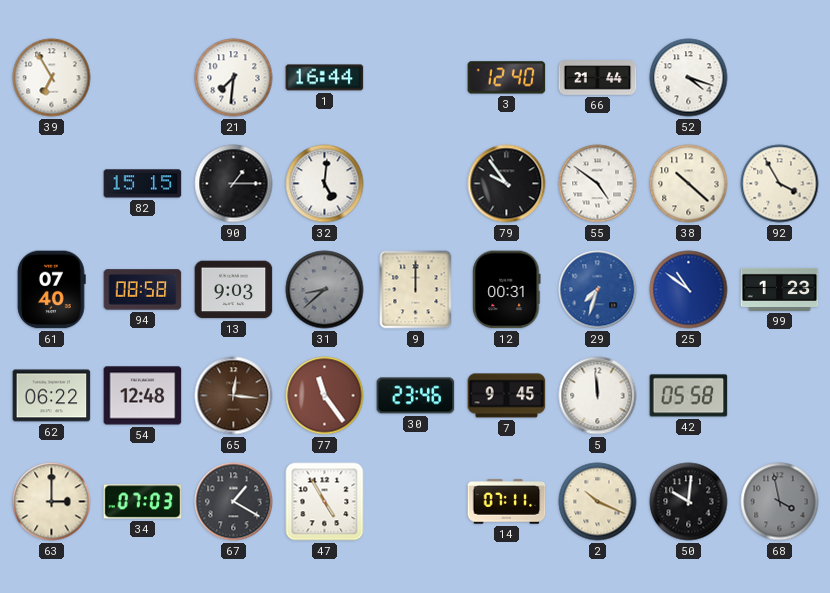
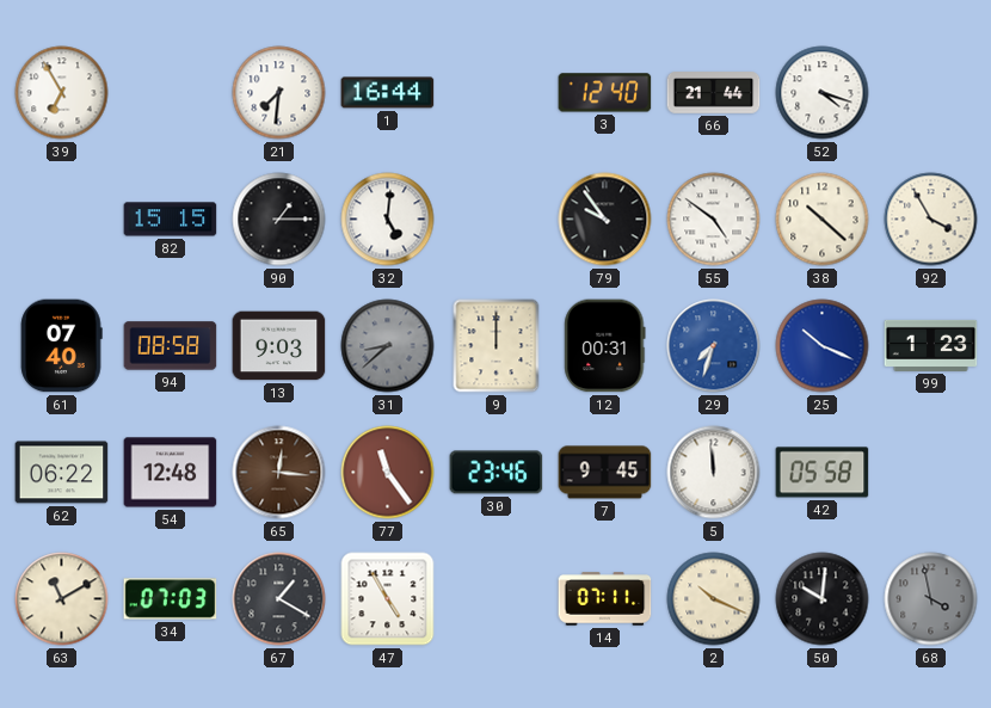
25: 10:51 -> 10:19 (823, 346)
63: 3:00 -> 11:10 (62, 599)
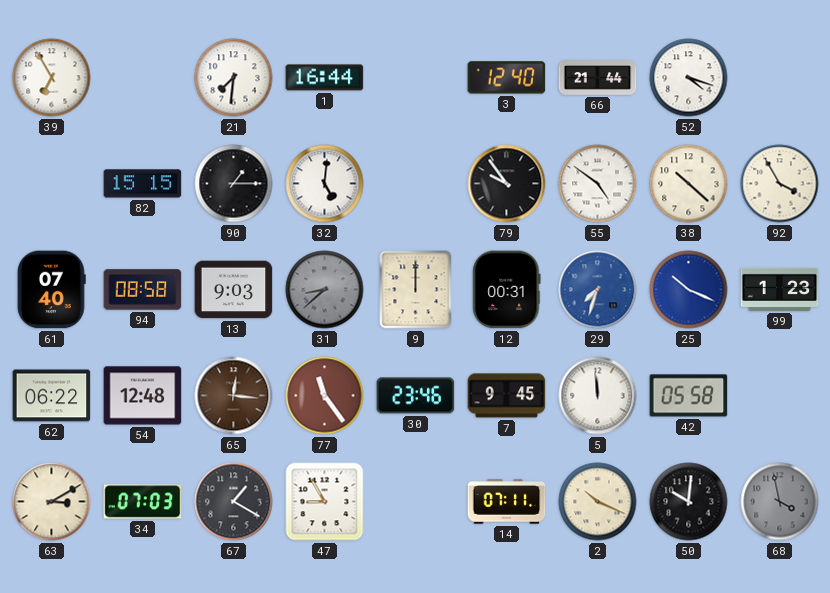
63: 11:10 -> 3:10 (52, 502)
47: 4:55 -> 8:55 (325, 502)
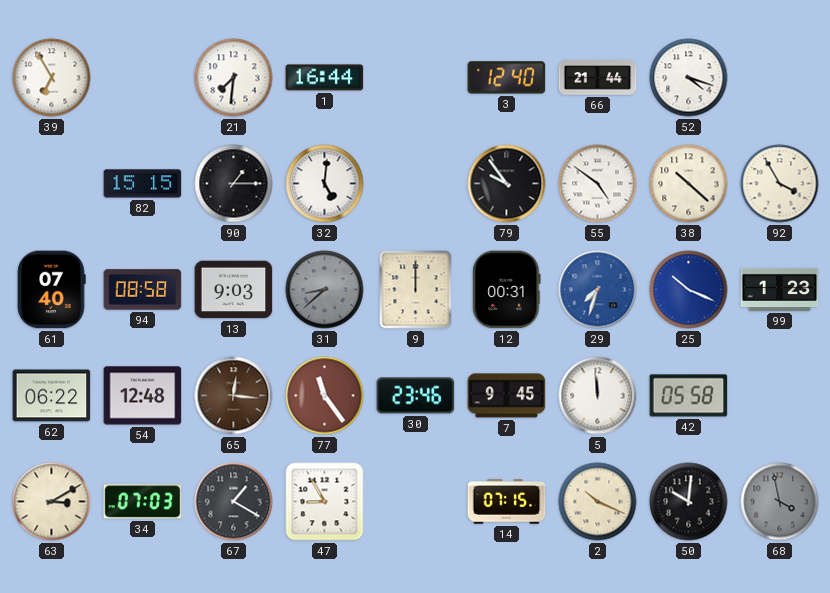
14: 07:11 -> 07:15 (507, 502)
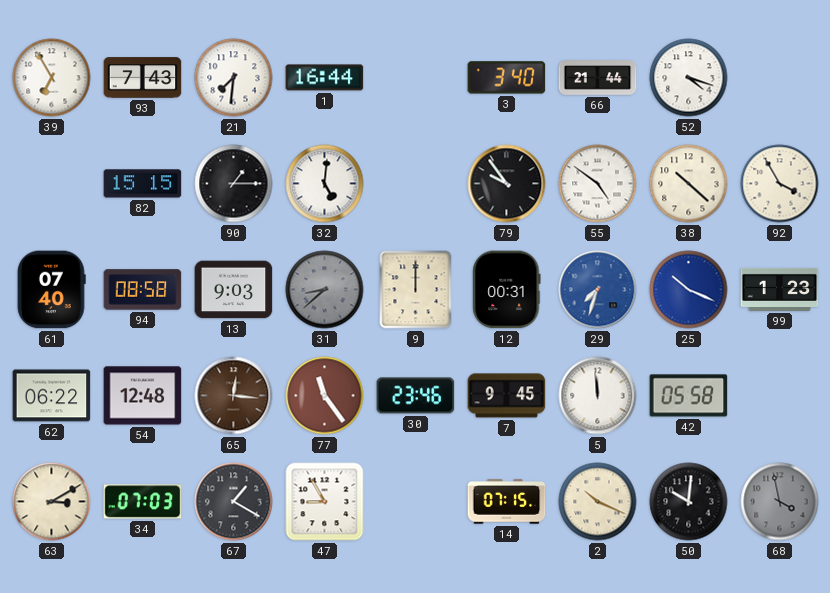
93: none -> 7:43 (143, 78)
3: 12:40 -> 3:40 (507, 78)
